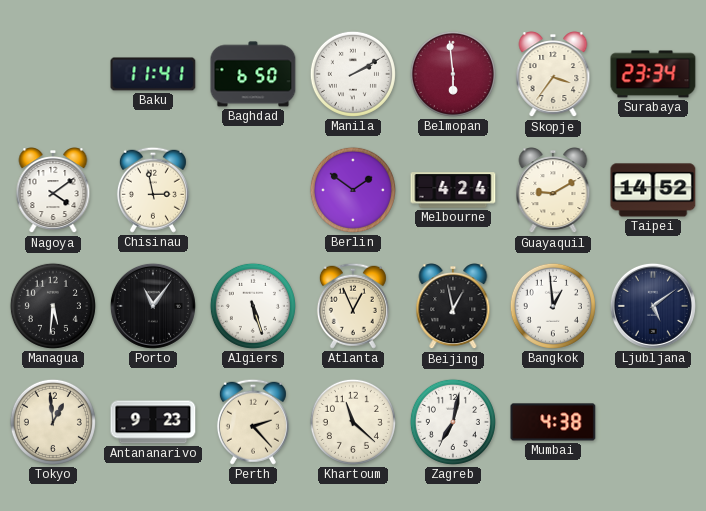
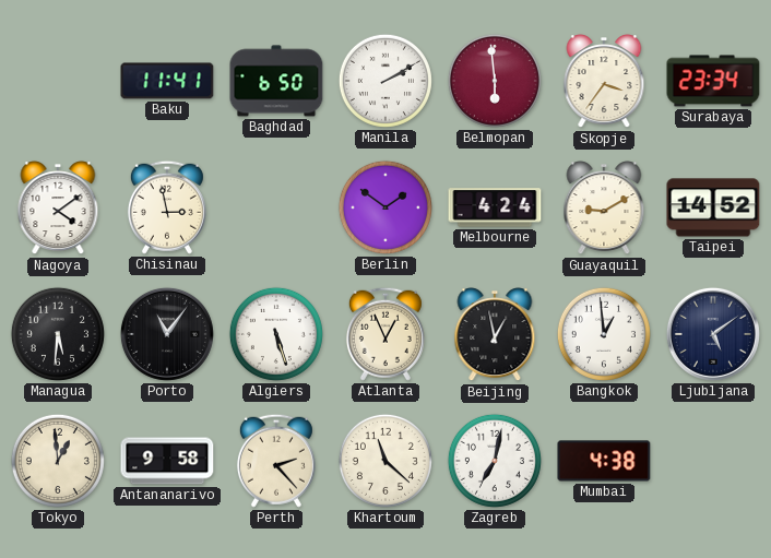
Antananarivo: 9:23 -> 9:58 (167, 461)
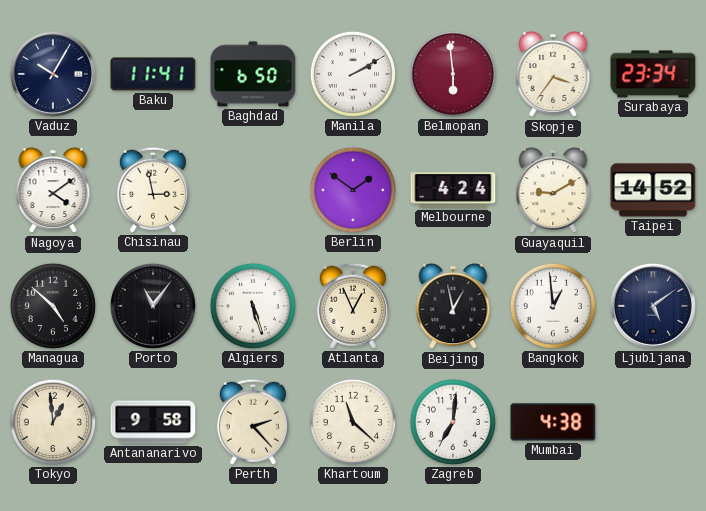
Vaduz: none -> 10:05 (53, 74)
Managua: 5:31 -> 4:52 (53, 306)
Zagreb: 7:02 -> 7:01 (453, 422)
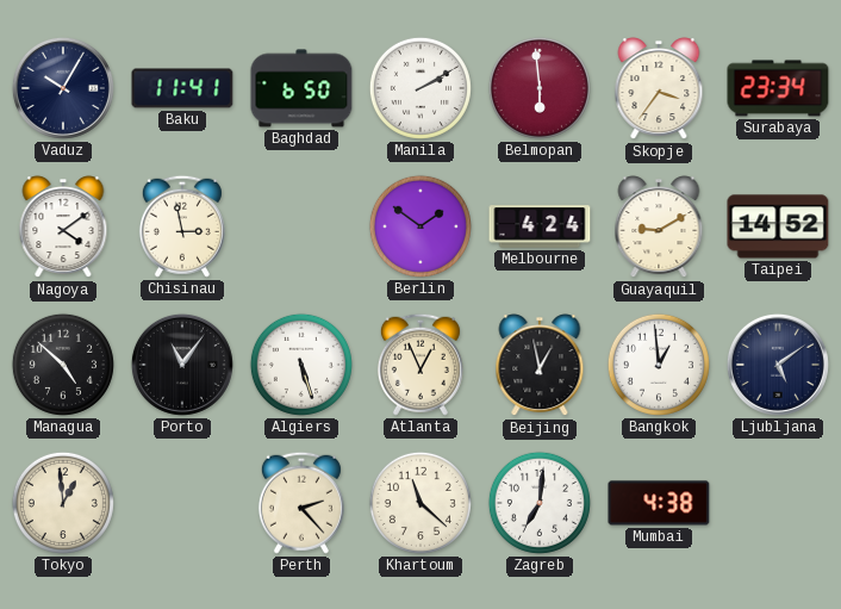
Antananarivo: 9:58 -> none (153, 422)
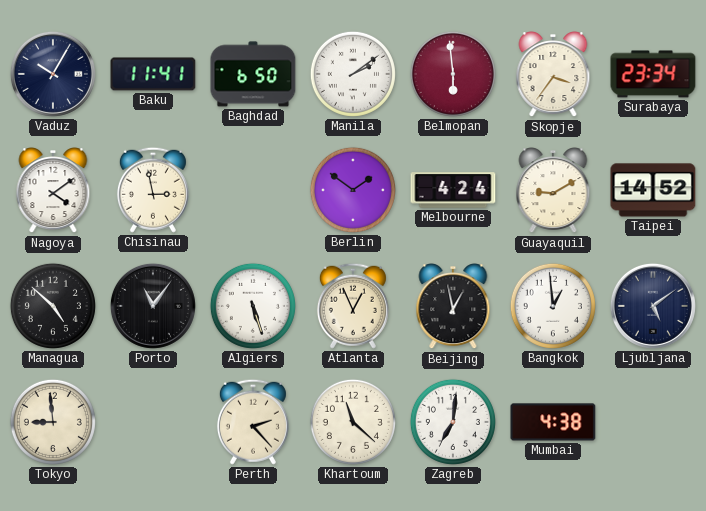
Manila: 2:10 -> 2:09 (353, 74)
Tokyo: 12:59 -> 8:59 (53, 422)
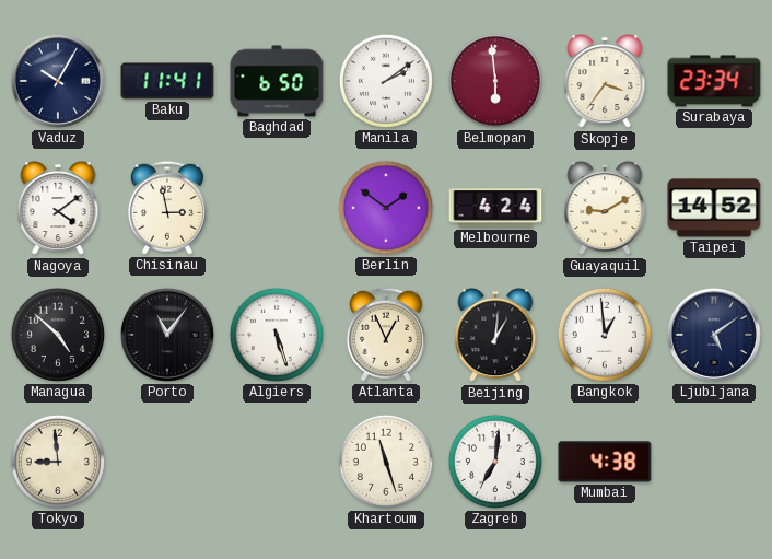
Beijing: 12:58 -> 1:01 (495, 336)
Perth: 2:23 -> none (253, 422)
Khartoum: 11:22 -> 11:27 (386, 462)
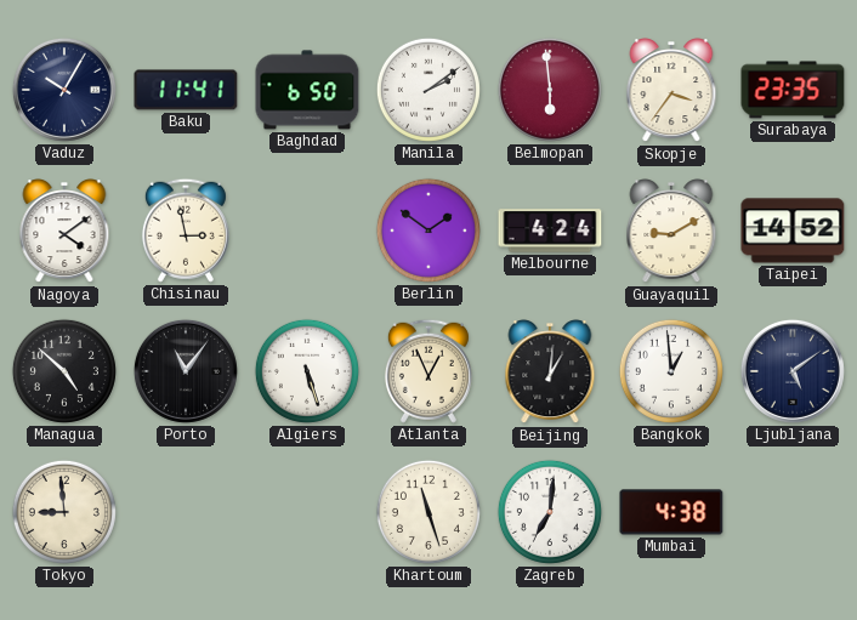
Surabaya: 23:34 -> 23:35 (793, 90)
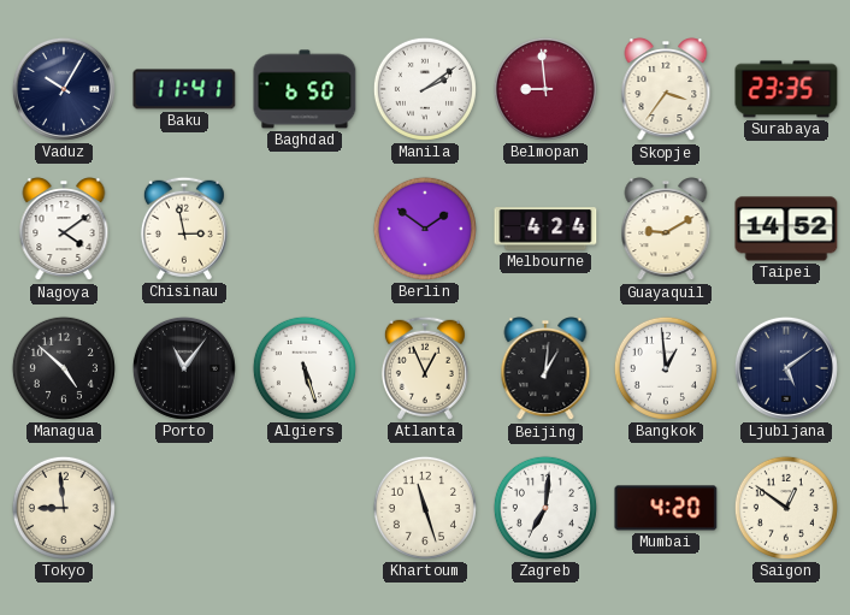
Belmopan: 5:59 -> 8:59 (545, 89)
Mumbai: 4:38 -> 4:20 (666, 508)
Saigon: none -> 12:51 (786, 508)
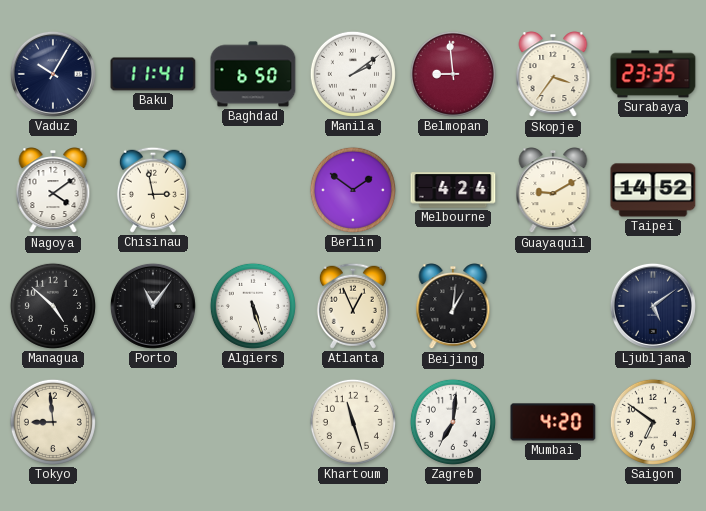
Bangkok: 12:59 -> none (666, 368)
Saigon: 12:51 -> 6:51 (653, 422)
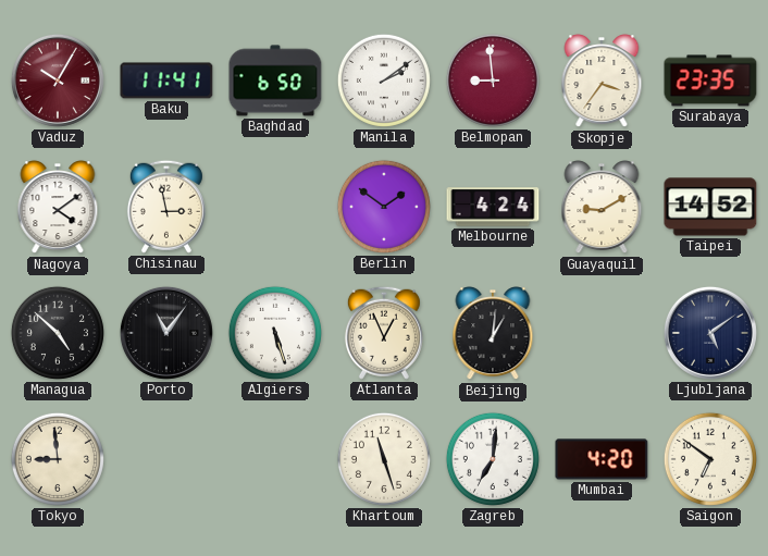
Vaduz dial: navy -> burgundy (58, 81)
